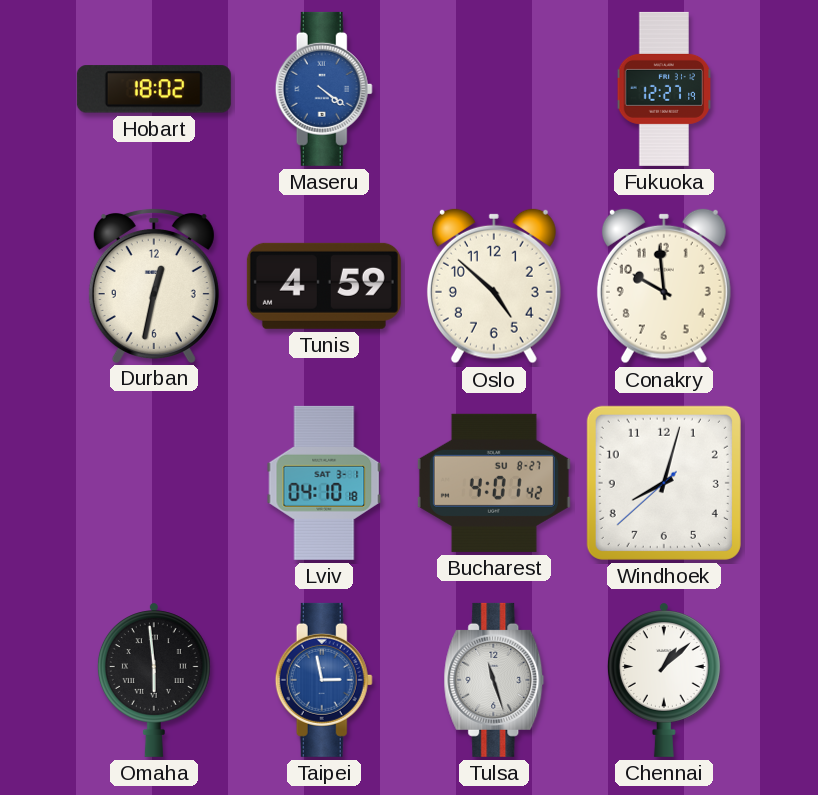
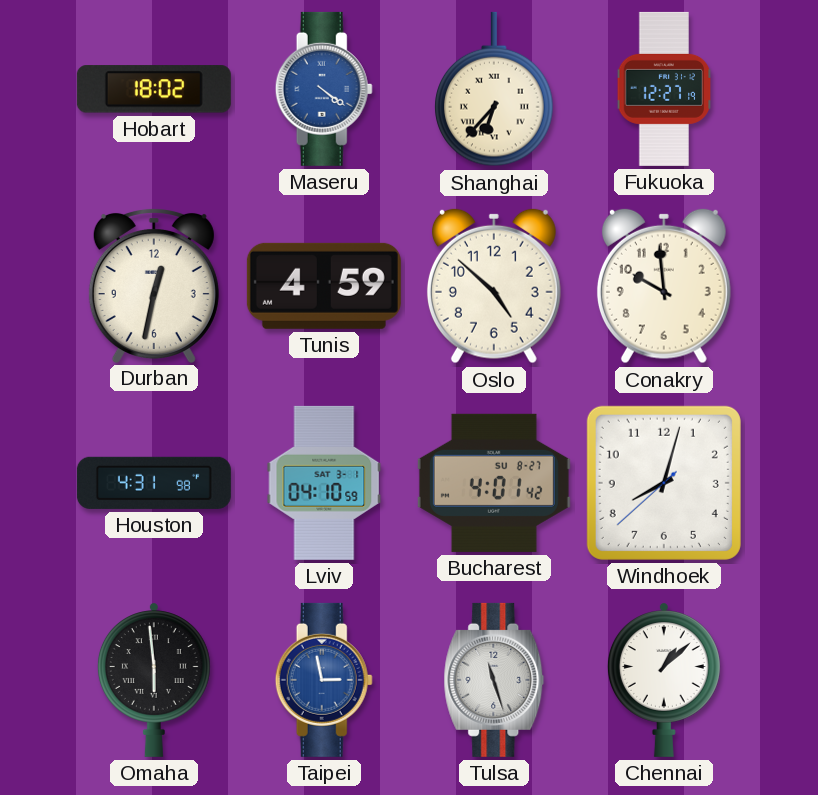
Shanghai: none -> 6:37 (495, 89)
Houston: none -> 4:31 (154, 483)
Lviv: 04:10:18 -> 04:10:59 (324, 483)
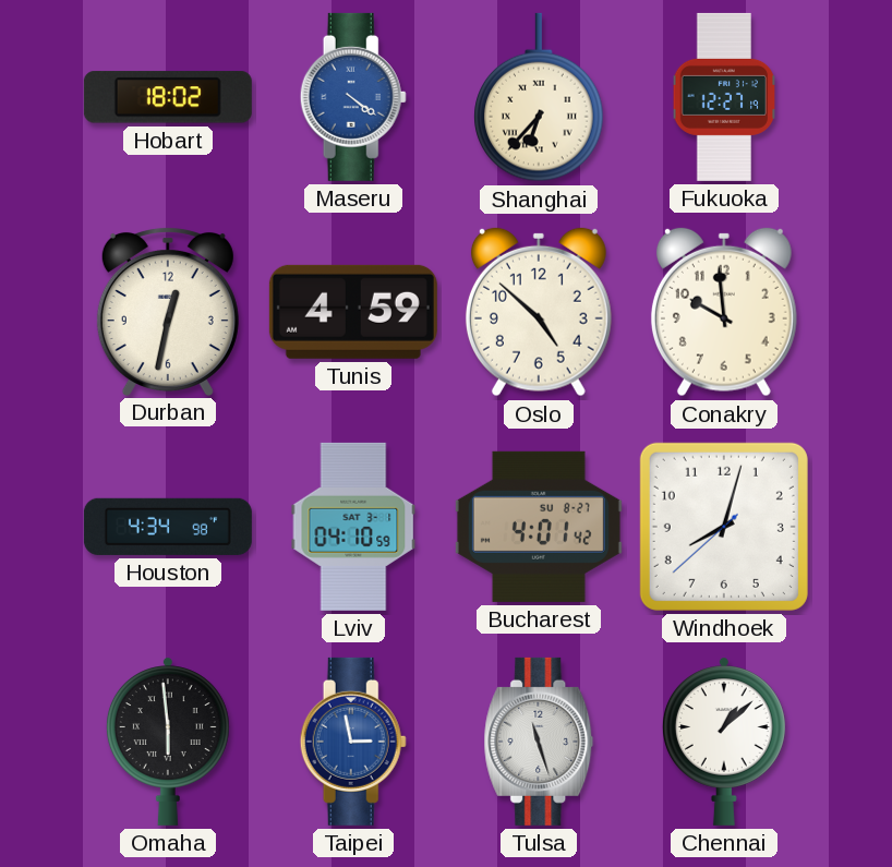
Houston: 4:31 -> 4:34 (168, 527)
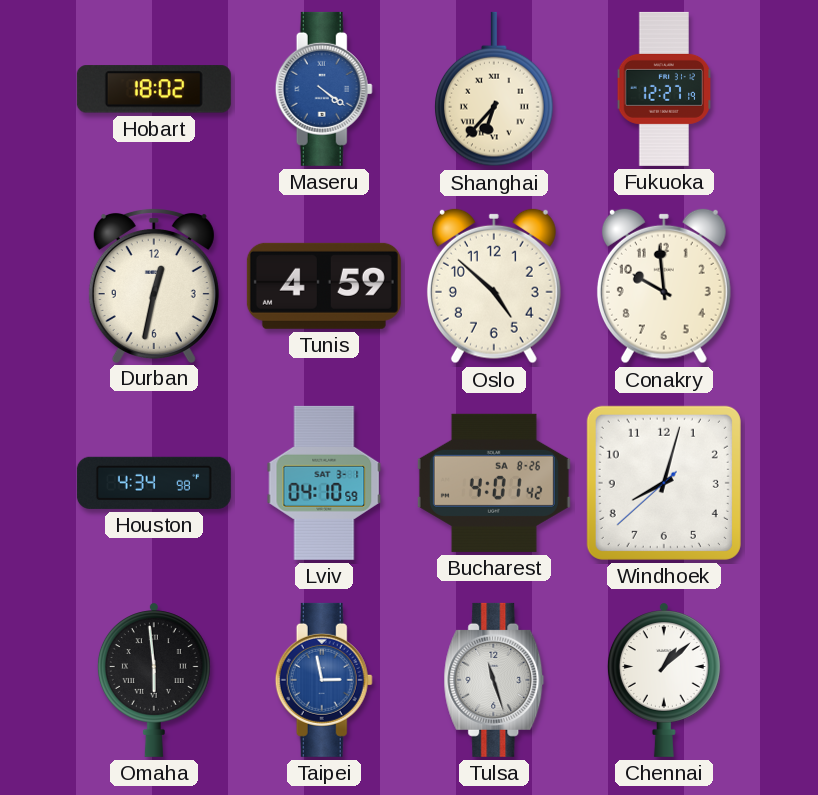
Bucharest date: SU 8-27 -> SA 8-26 (494, 483)
